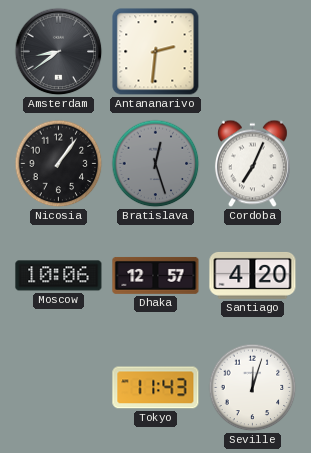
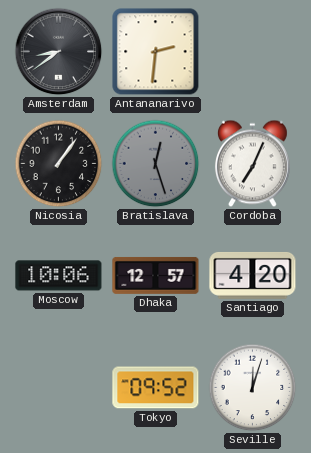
Tokyo: 11:43 -> 09:52 (156, 388)
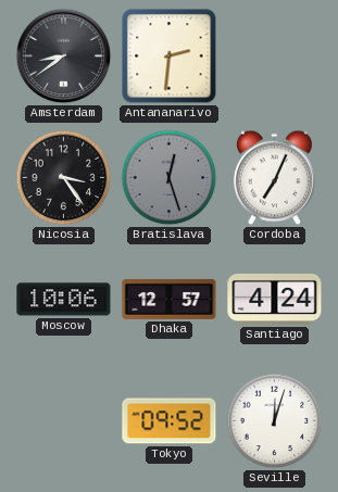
Nicosia: 1:06 -> 3:24 (64, 178)
Santiago: 4:20 -> 4:24 (275, 299)
